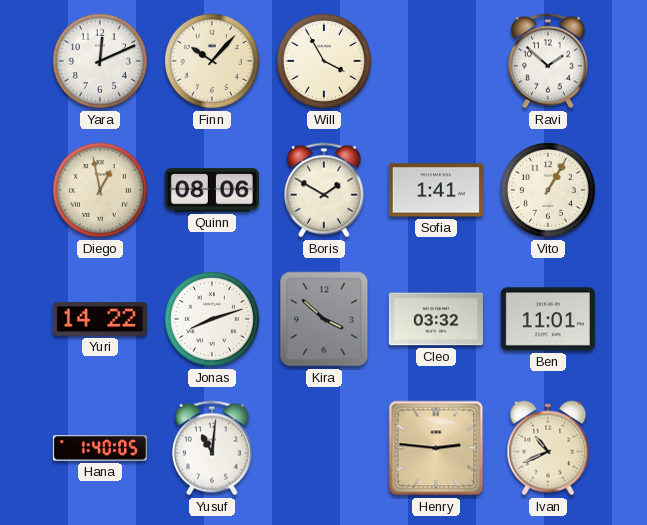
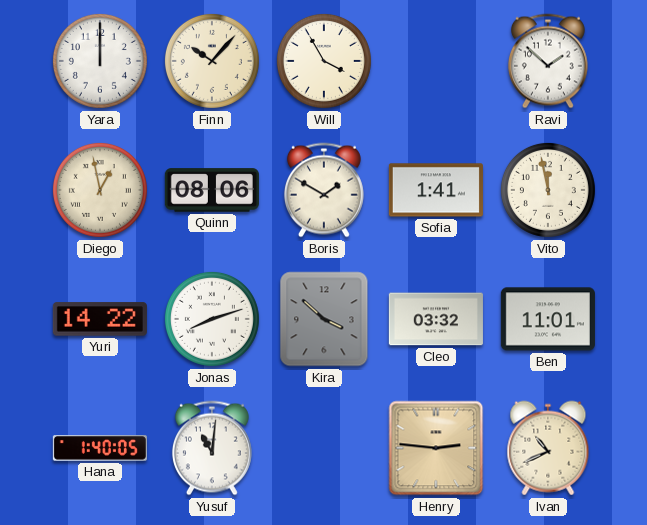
Yara: 12:11 -> 12:00 (100, 61)
Vito: 1:05 -> 11:58 (548, 190)
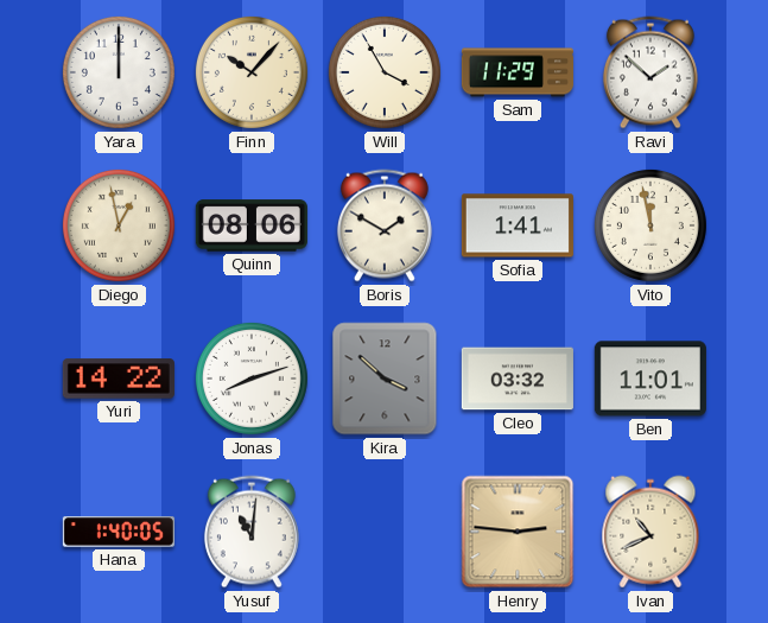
Sam: none -> 11:29 (518, 72)
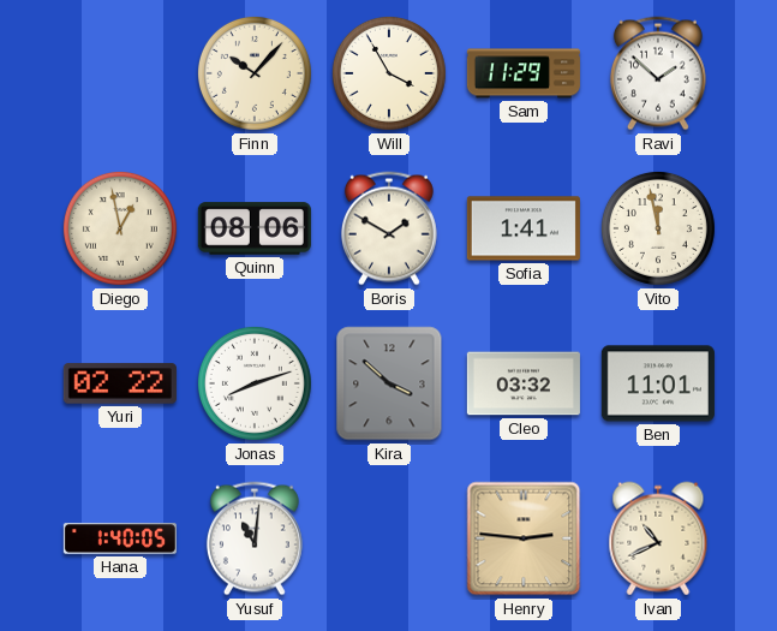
Yara: 12:00 -> none (119, 72)
Yuri: 14:22 -> 02:22 (120, 383)
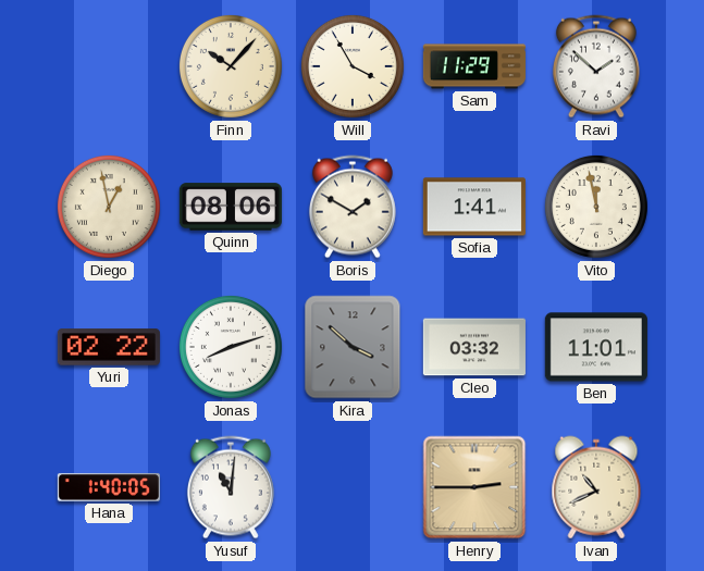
Henry: 2:46 -> 2:45 (474, 487)
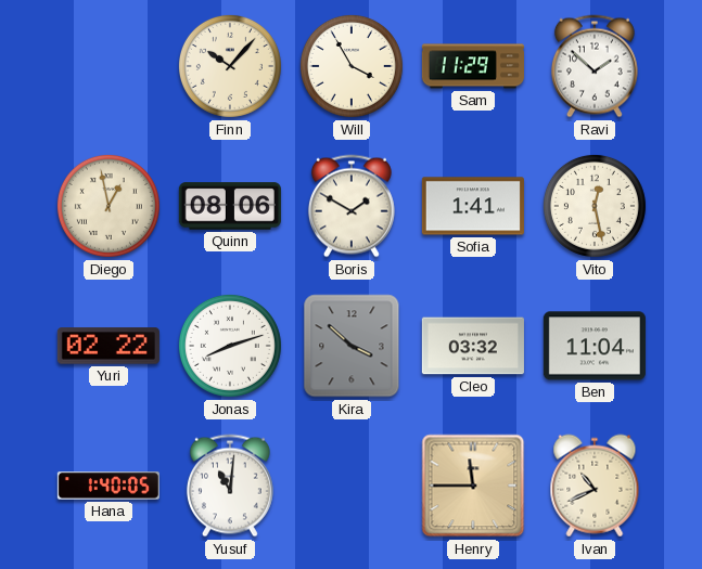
Vito: 11:58 -> 12:28 (595, 206)
Ben: 11:01 -> 11:04 (595, 346)
Henry: 2:45 -> 11:45 (473, 486)
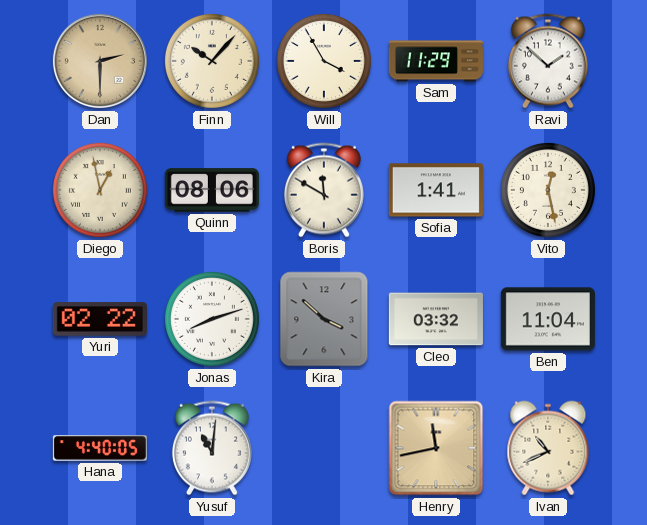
Dan: none -> 2:30 (100, 61)
Boris: 1:50 -> 11:50 (324, 190)
Hana: 1:40 -> 4:40 (100, 448)
Henry: 11:45 -> 11:43 (436, 448)
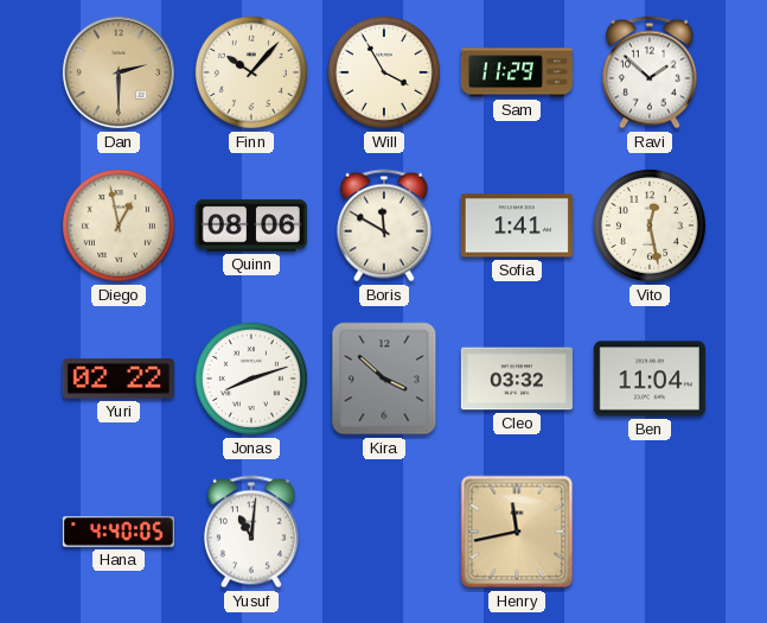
Ivan: 10:41 -> none (548, 448)
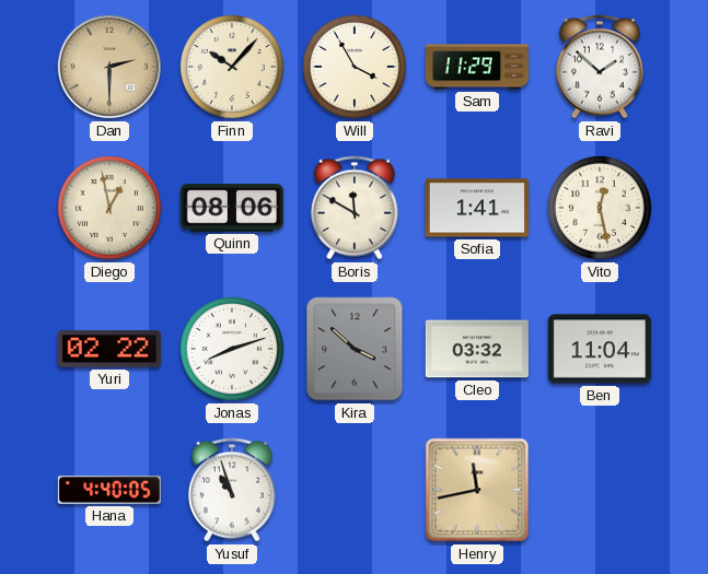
Yusuf: 11:01 -> 10:57 (232, 490)
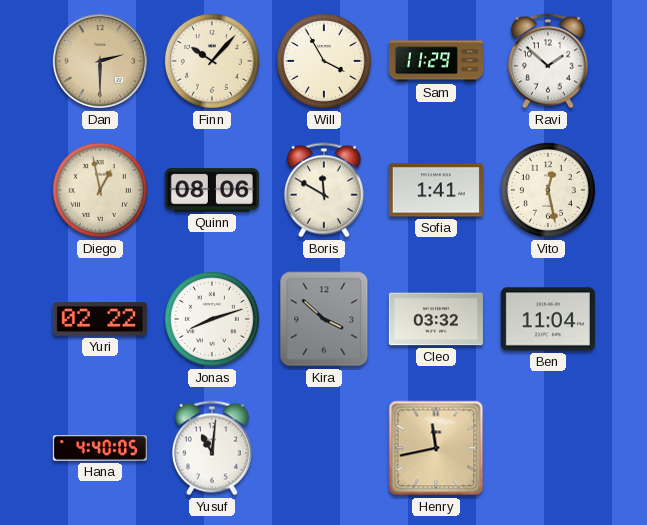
Yusuf: 10:57 -> 11:01 (212, 448)
